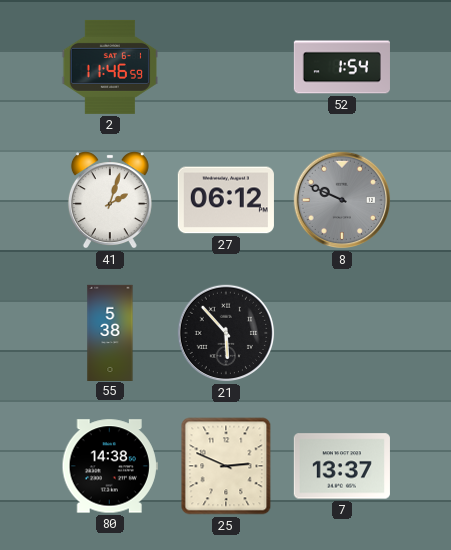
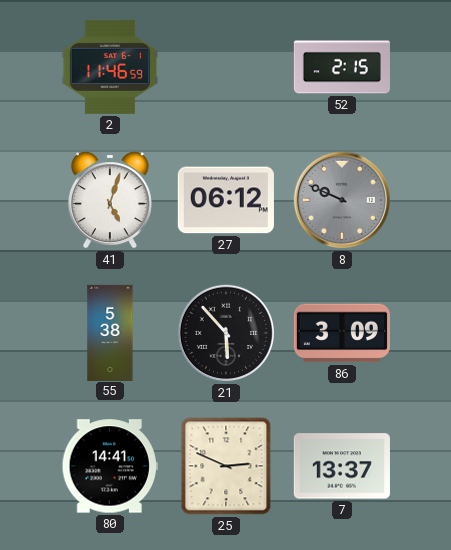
52: 1:54 -> 2:15 (342, 67)
41: 2:03 -> 5:03 (110, 200)
86: none -> 3:09 (342, 333)
80: 14:38 -> 14:41 (110, 466)
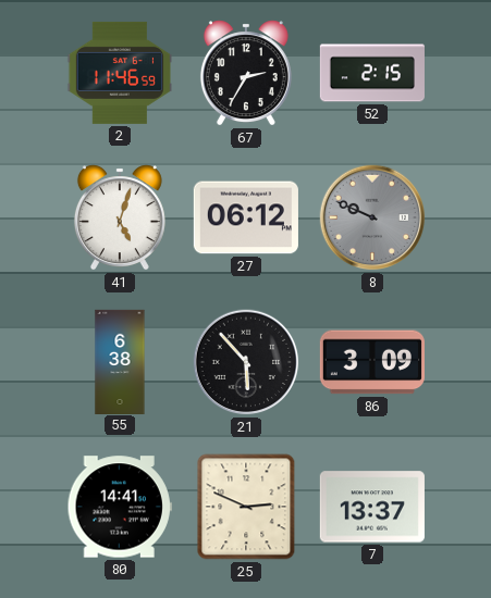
67: none -> 2:35 (246, 73)
55: 5:38 -> 6:38 (120, 361)
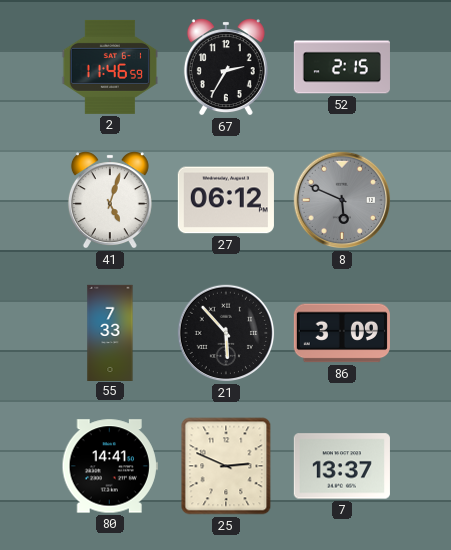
8: 9:49 -> 5:49 (342, 200)
55: 6:38 -> 7:33 (110, 332)
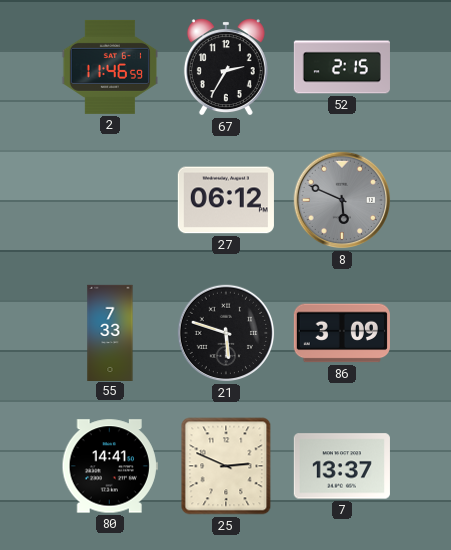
41: 5:03 -> none (110, 200)
21: 5:53 -> 5:48 (226, 333)
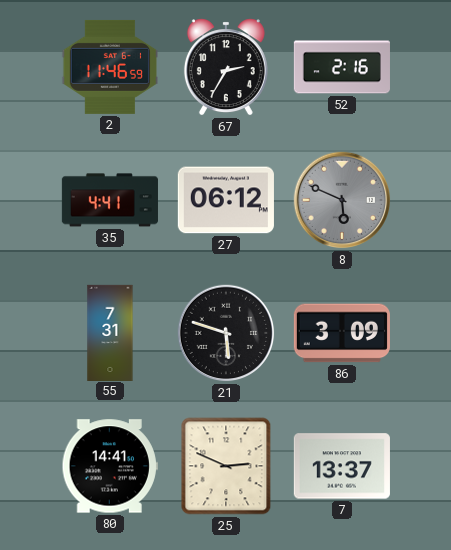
52: 2:15 -> 2:16 (342, 67)
35: none -> 4:41 (110, 200)
55: 7:33 -> 7:31 (110, 332)
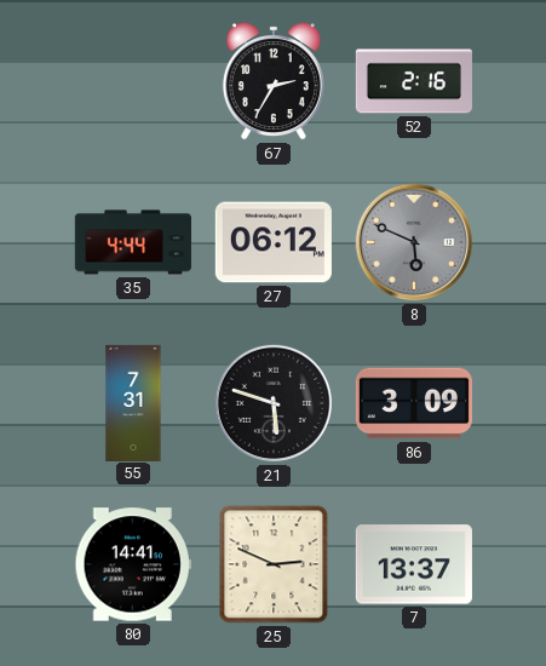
2: 11:46 -> none (110, 67)
35: 4:41 -> 4:44 (133, 242)
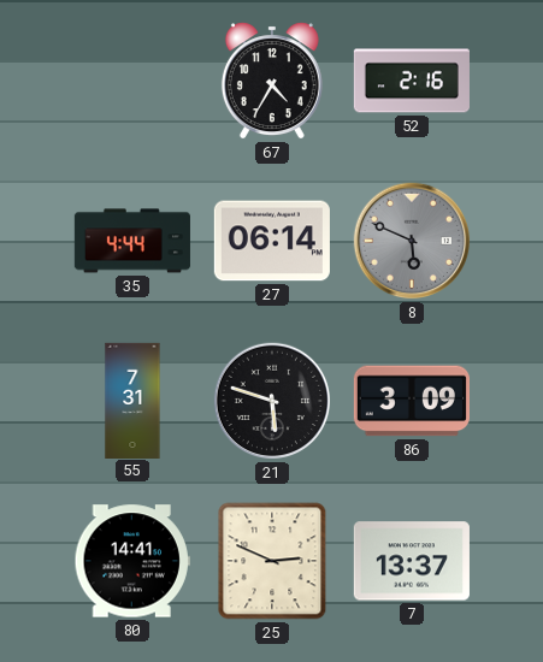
67: 2:35 -> 4:35 (272, 81)
27: 06:12 -> 06:14 (272, 241)
